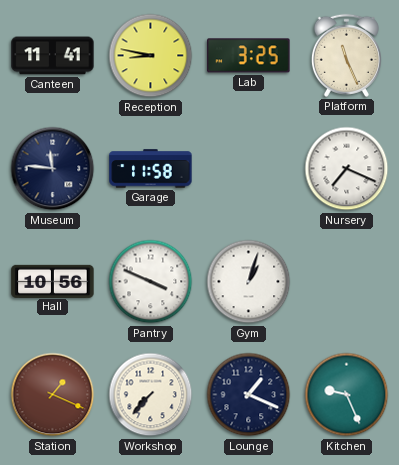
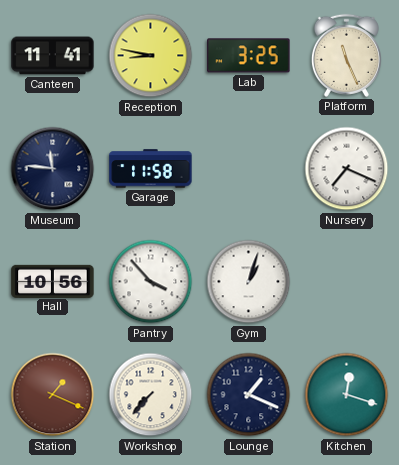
Pantry: 3:49 -> 3:53 (151, 282)
Kitchen: 9:26 -> 12:18 (347, 395)
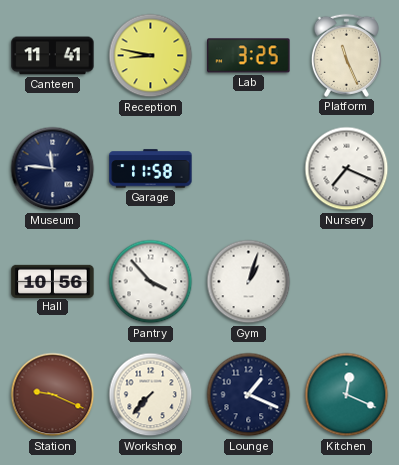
Station: 1:19 -> 9:19 (53, 395)
Kitchen: 12:18 -> 12:19 (347, 395)
